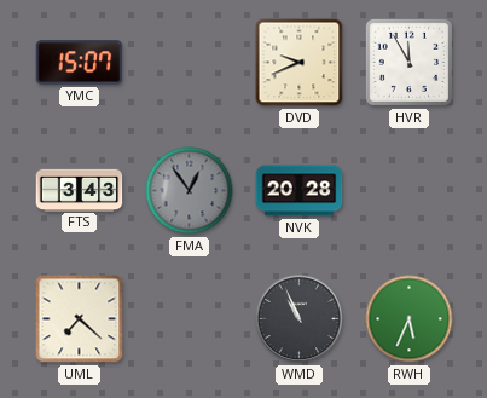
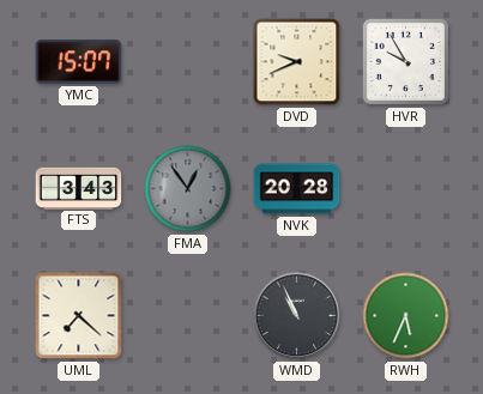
HVR: 11:55 -> 9:55 (405, 61)
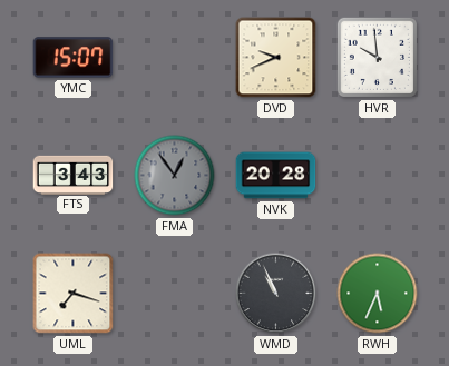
HVR: 9:55 -> 9:59 (377, 57)
UML: 7:22 -> 7:18 (74, 294)
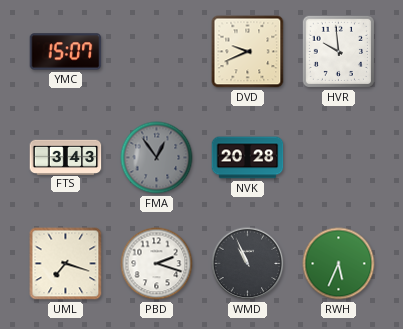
PBD: none -> 2:18 (157, 264)
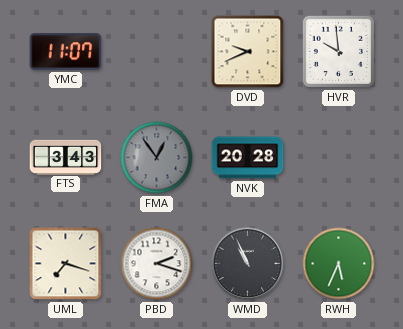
YMC: 15:07 -> 11:07 (66, 52)
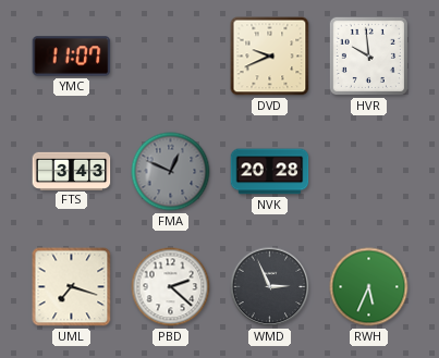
FMA: 12:54 -> 12:49 (171, 172)
PBD: 2:18 -> 2:22 (171, 287)
WMD: 10:56 -> 2:56 (270, 287)
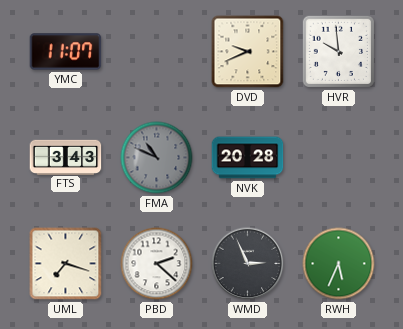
FMA: 12:49 -> 10:49 (157, 158)
